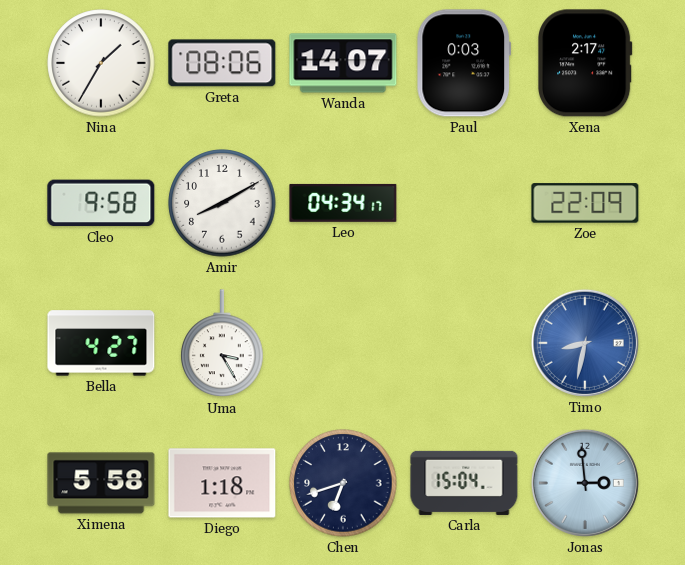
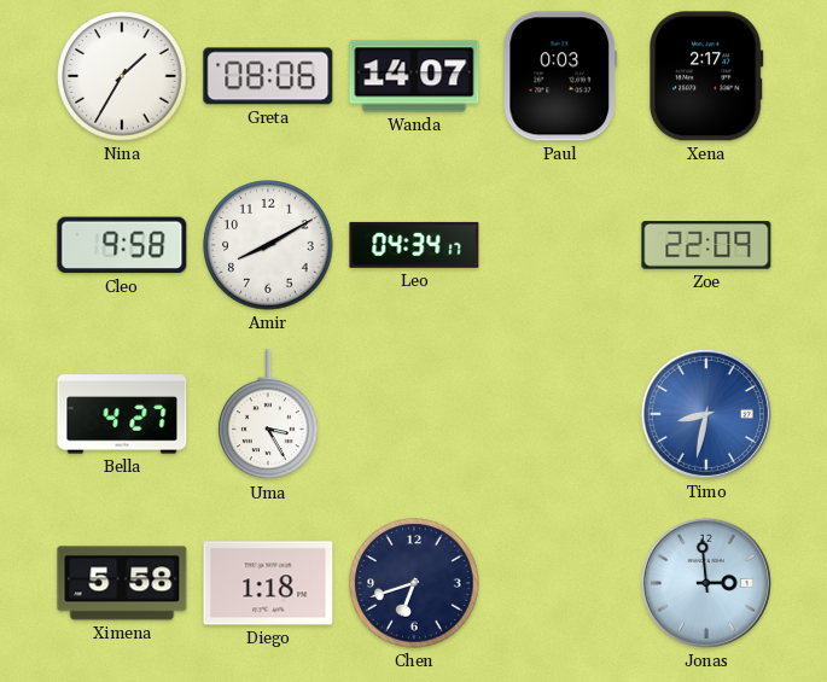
Carla: 15:04 -> none (464, 483)
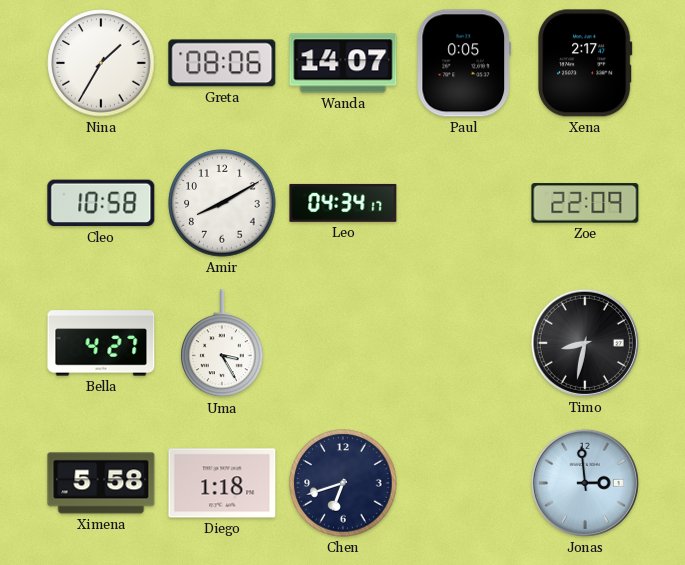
Paul: 0:03 -> 0:05 (464, 63)
Cleo: 9:58 -> 10:58 (101, 203)
Timo dial: blue -> black (585, 343)
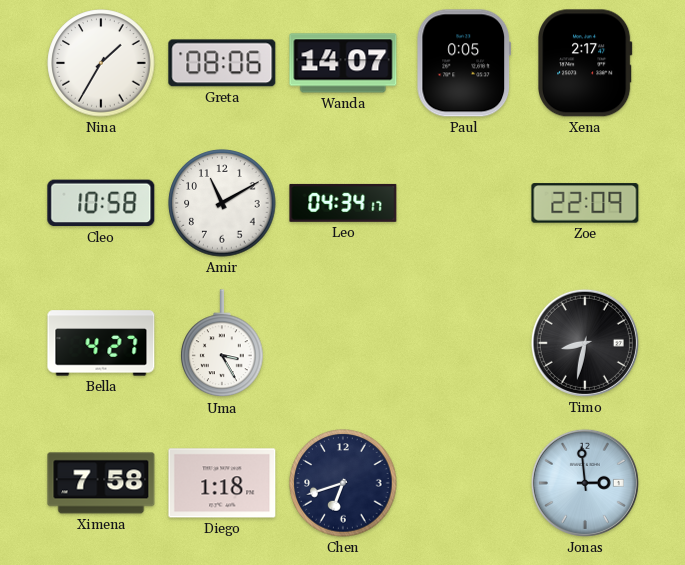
Amir: 8:10 -> 11:10 (222, 203)
Ximena: 5:58 -> 7:58 (101, 483)
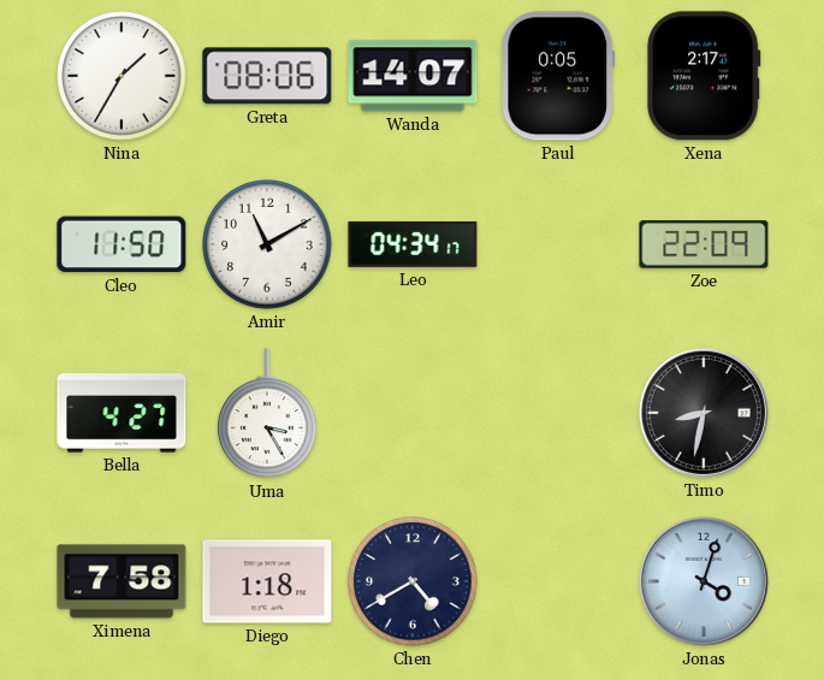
Cleo: 10:58 -> 11:50 (121, 244)
Chen: 6:42 -> 4:40 (413, 581)
Jonas: 2:59 -> 4:03 (704, 581)
